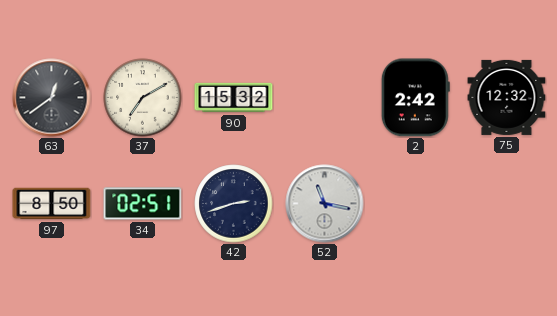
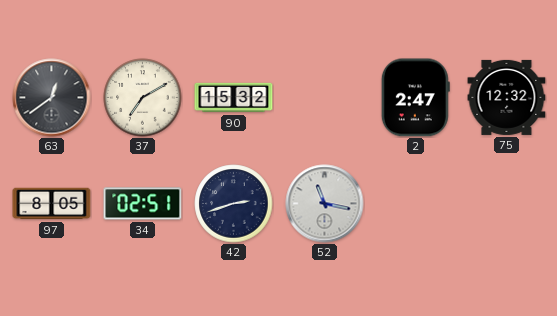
2: 2:42 -> 2:47 (415, 98)
97: 8:50 -> 8:05 (52, 204)
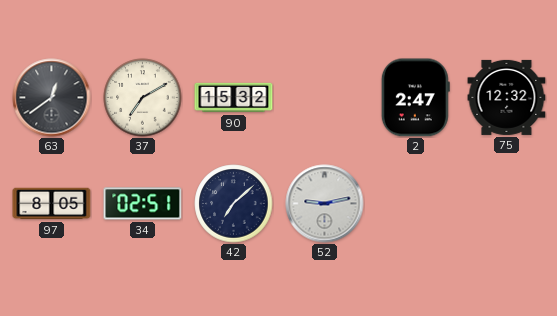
42: 2:42 -> 7:08 (234, 204)
52: 11:17 -> 9:13 (325, 204)
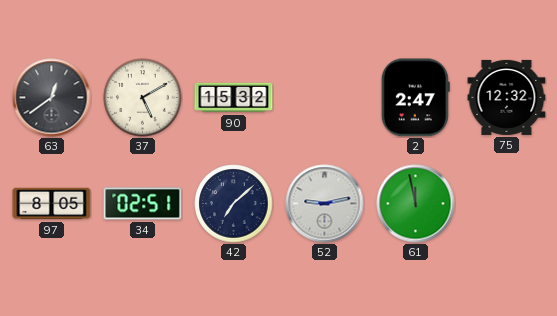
37: 7:10 -> 5:10 (143, 98)
61: none -> 11:58 (416, 204)
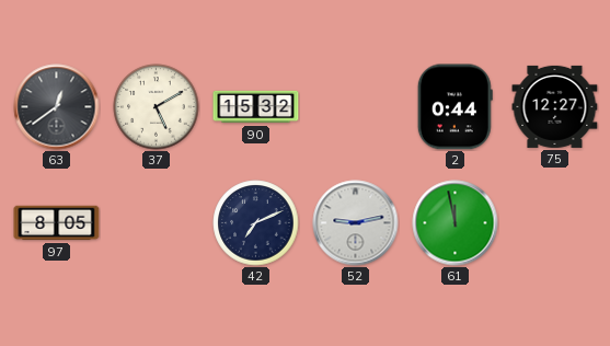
2: 2:47 -> 0:44 (454, 107)
75: 12:32 -> 12:27 (555, 106)
34: 02:51 -> none (143, 204)
42: 7:08 -> 7:11 (256, 223)
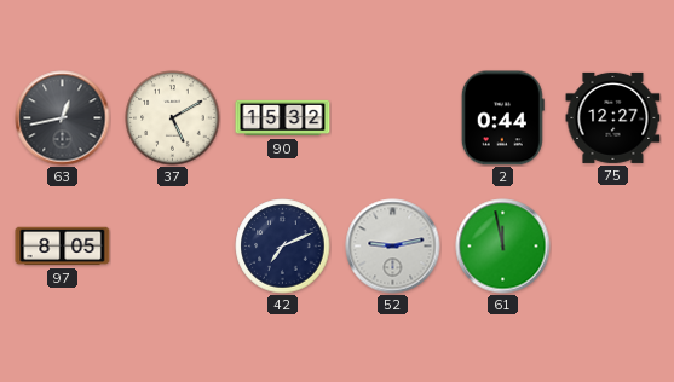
63: 12:39 -> 12:43 (63, 118)
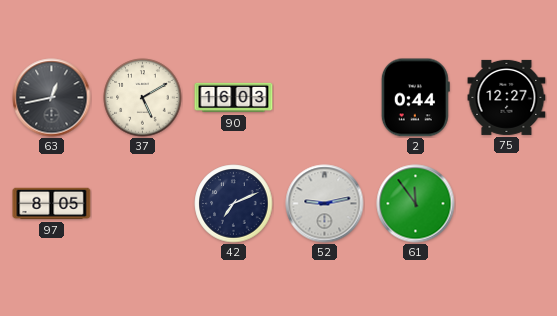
90: 15:32 -> 16:03 (234, 98)
61: 11:58 -> 11:54 (416, 204)
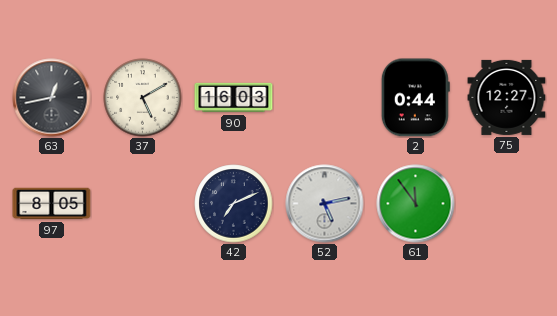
52: 9:13 -> 5:13 (325, 204)
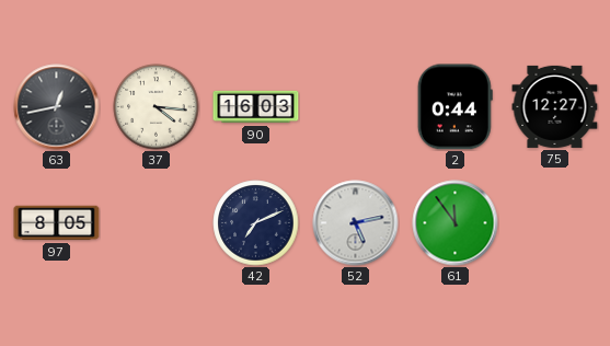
37: 5:10 -> 4:16 (157, 107)
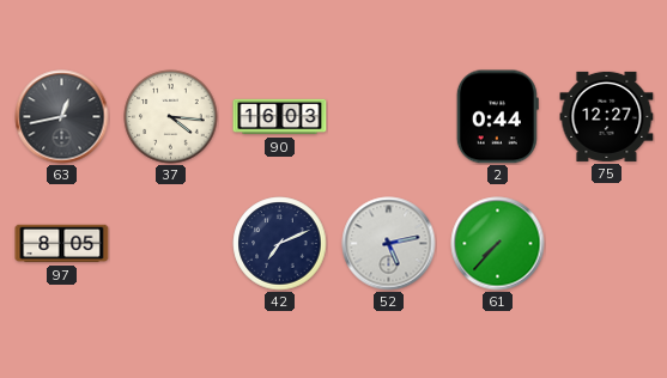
61: 11:54 -> 7:37 (498, 244)
